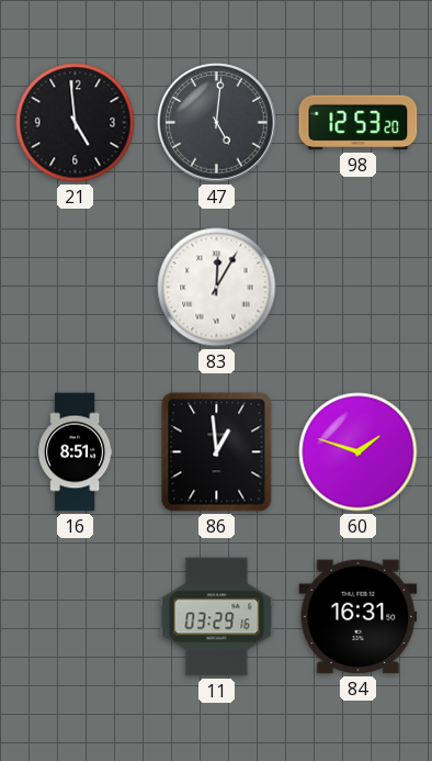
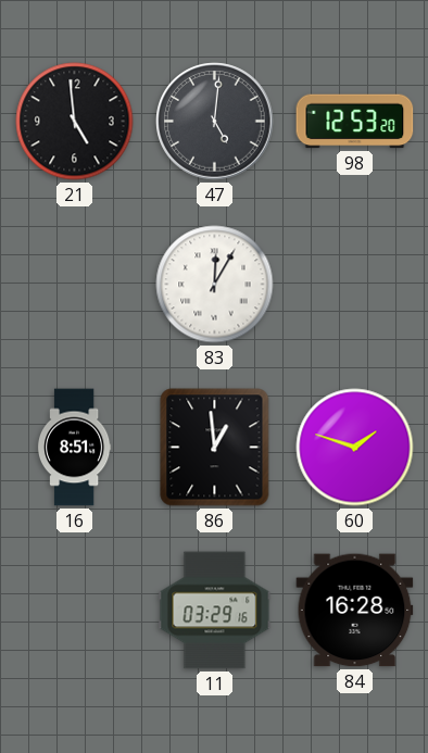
84: 16:31 -> 16:28 (355, 611)
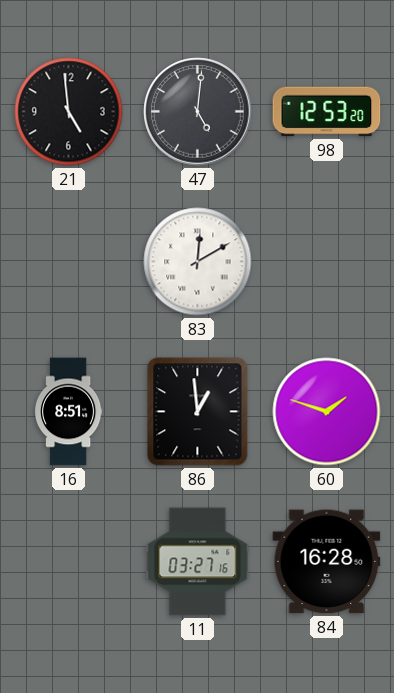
83: 12:05 -> 12:10 (198, 262)
11: 03:29 -> 03:27 (198, 562)
